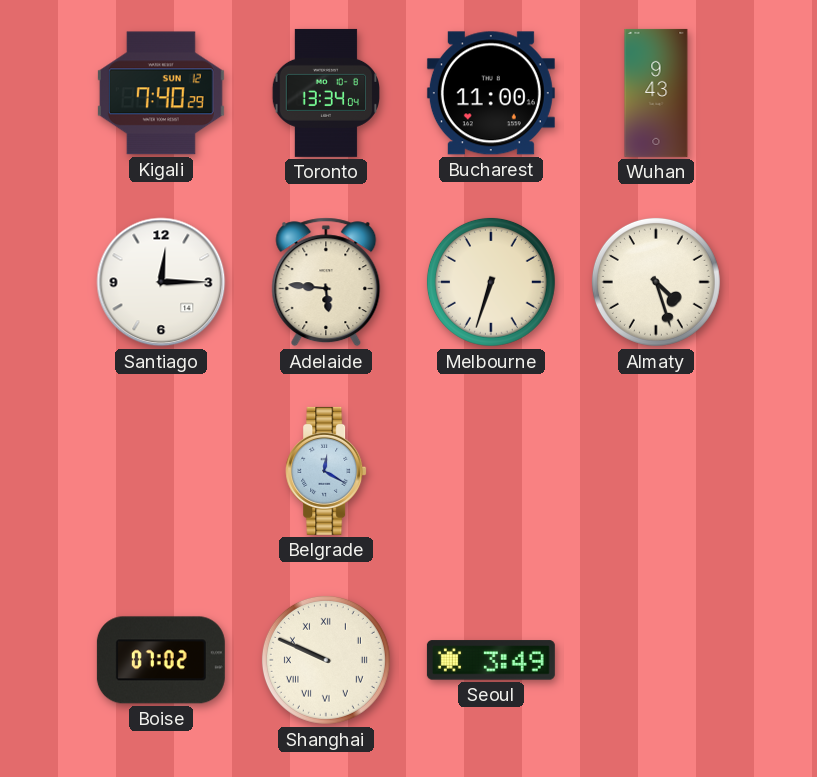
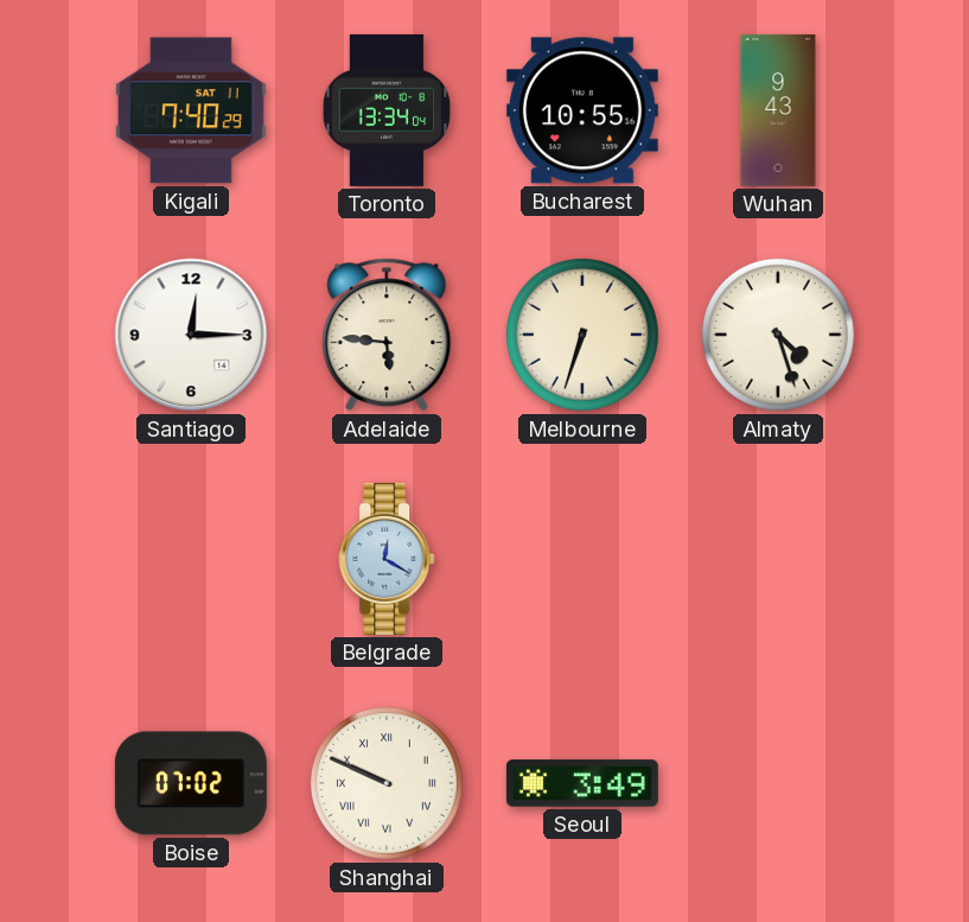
Kigali date: SUN 12 -> SAT 11 (191, 110)
Bucharest: 11:00 -> 10:55 (582, 110)
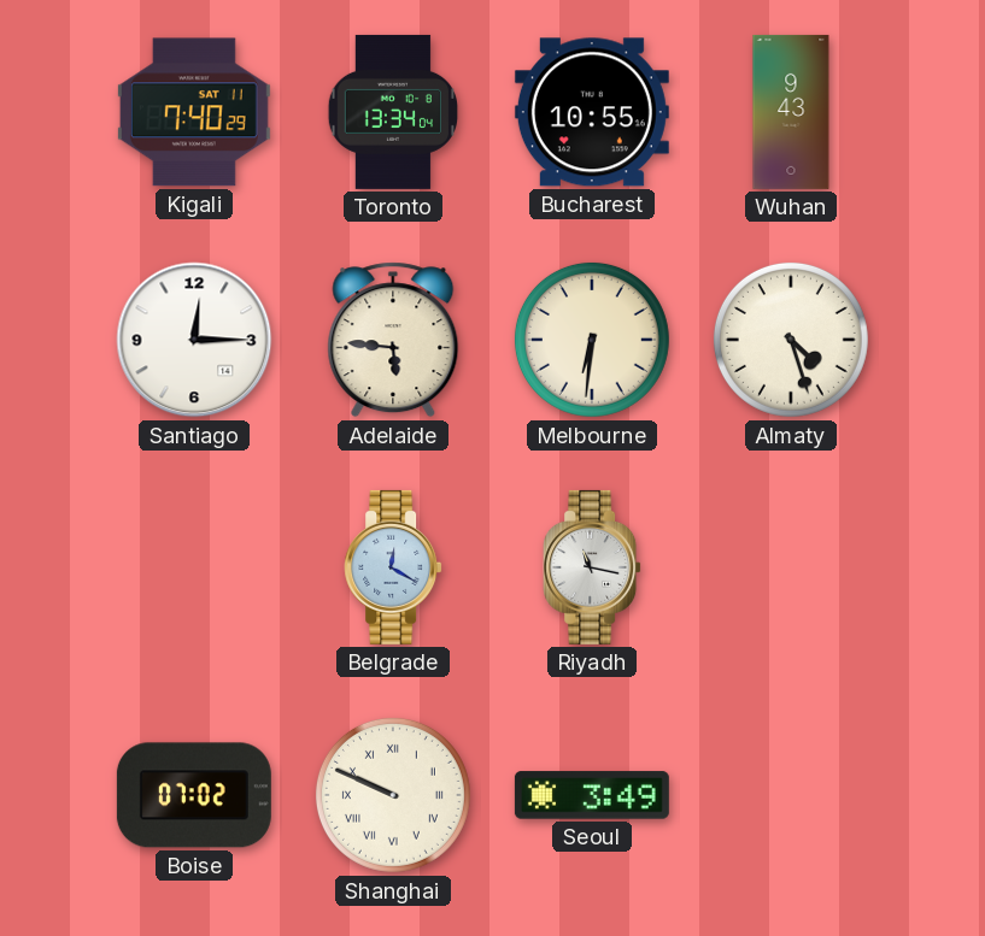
Melbourne: 6:33 -> 6:31 (592, 340)
Riyadh: none -> 11:17 (592, 567)
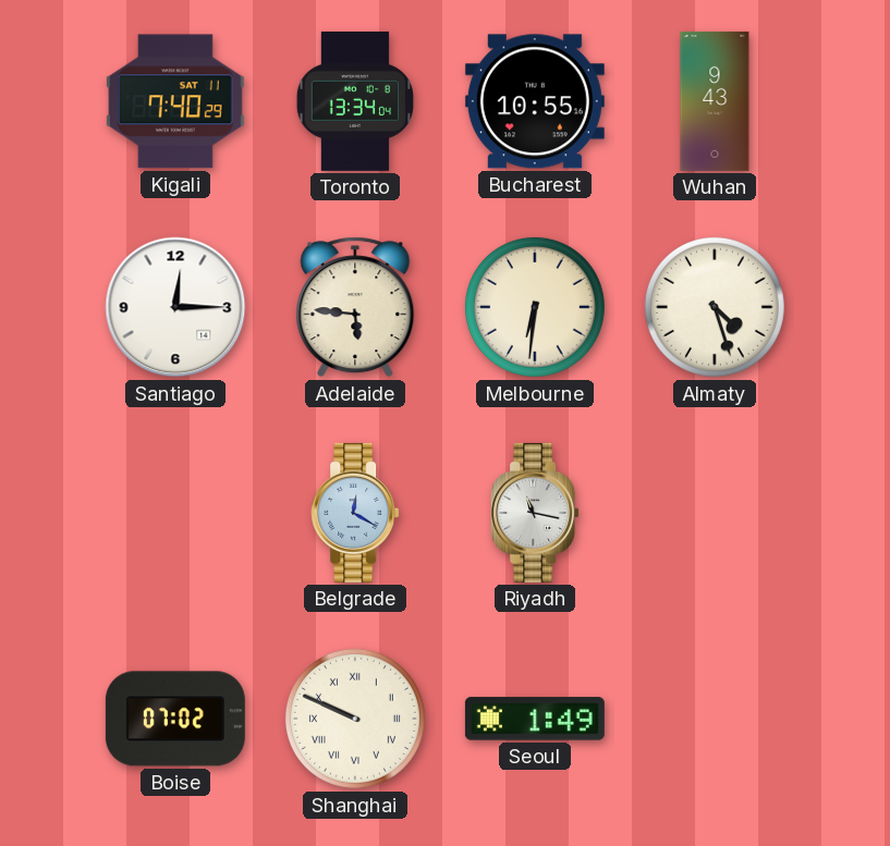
Seoul: 3:49 -> 1:49 (535, 719)
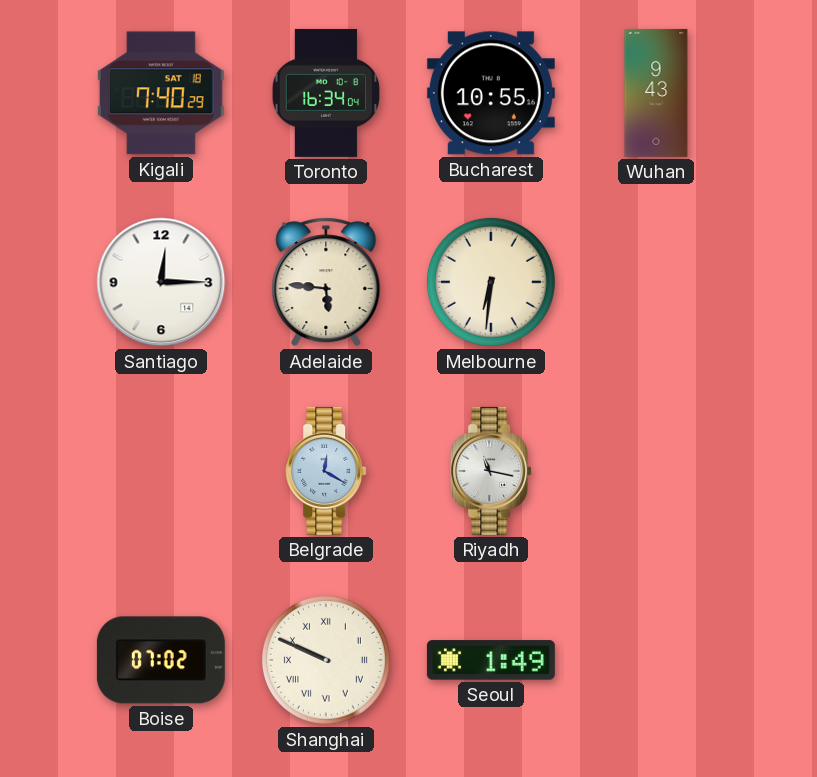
Kigali date: SAT 11 -> SAT 18 (161, 93)
Toronto: 13:34 -> 16:34 (325, 93)
Almaty: 4:27 -> none (715, 307)
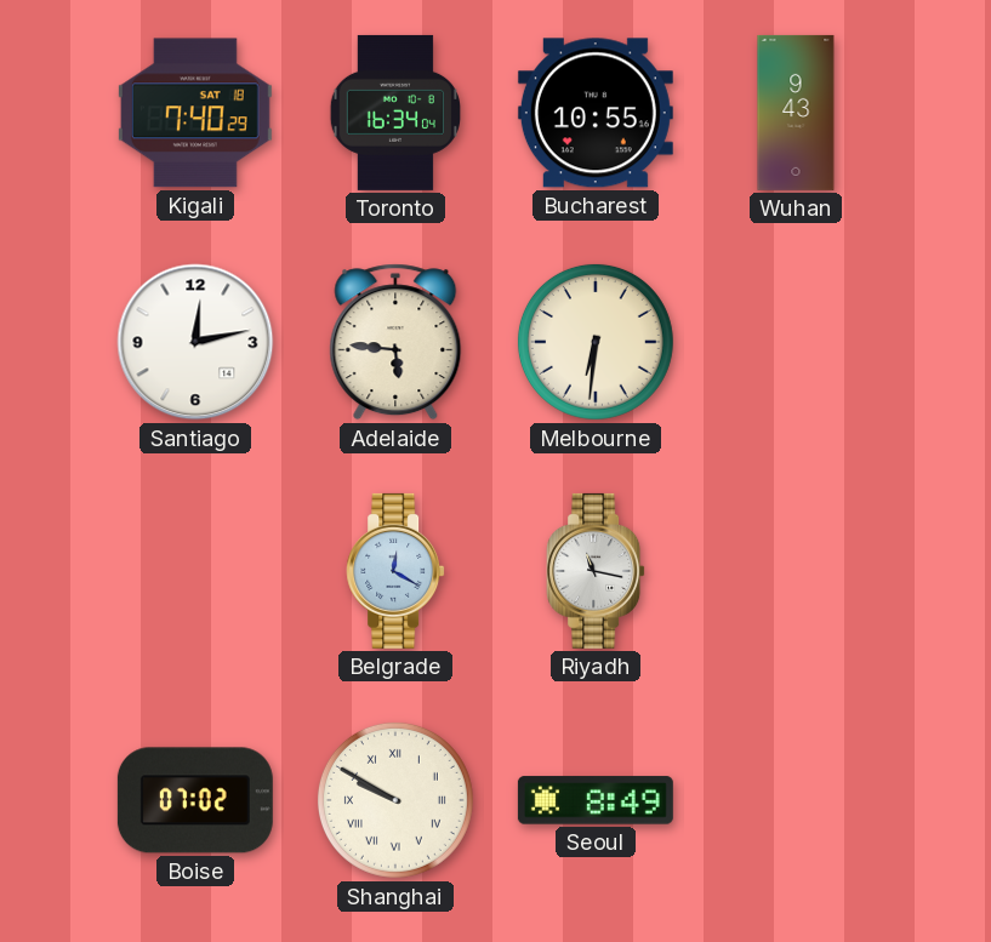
Santiago: 12:15 -> 12:13 (195, 342)
Shanghai: 9:49 -> 9:50 (395, 800)
Seoul: 1:49 -> 8:49 (596, 800)
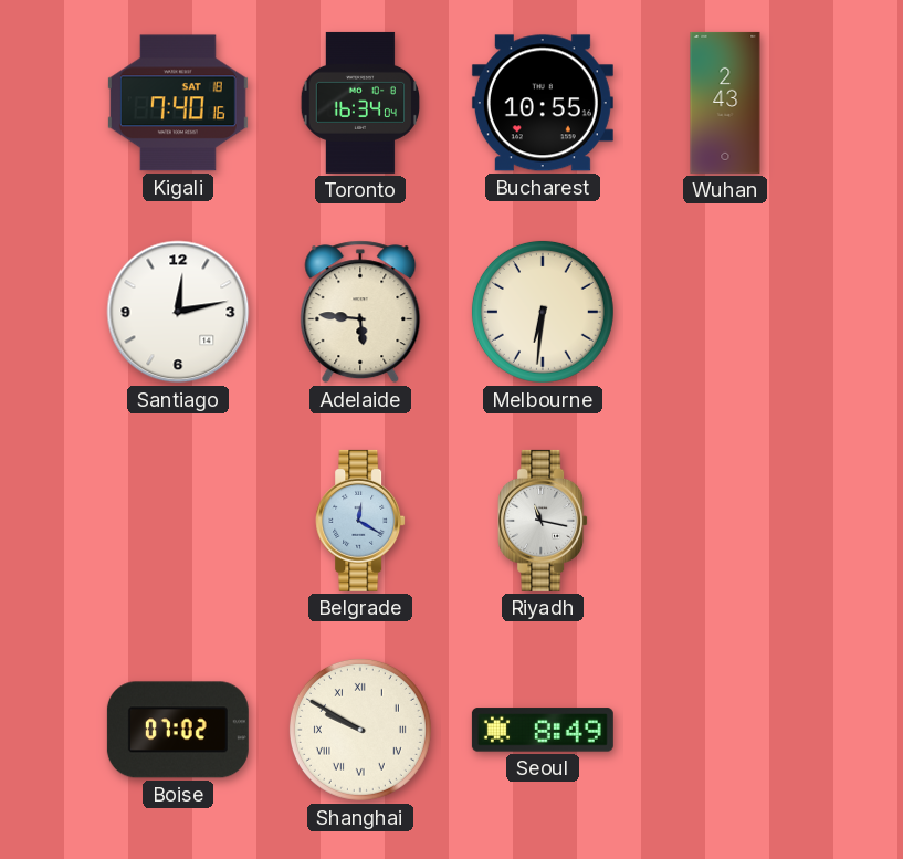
Kigali: 7:40:29 -> 7:40:16 (178, 103)
Wuhan: 9:43 -> 2:43 (725, 103)
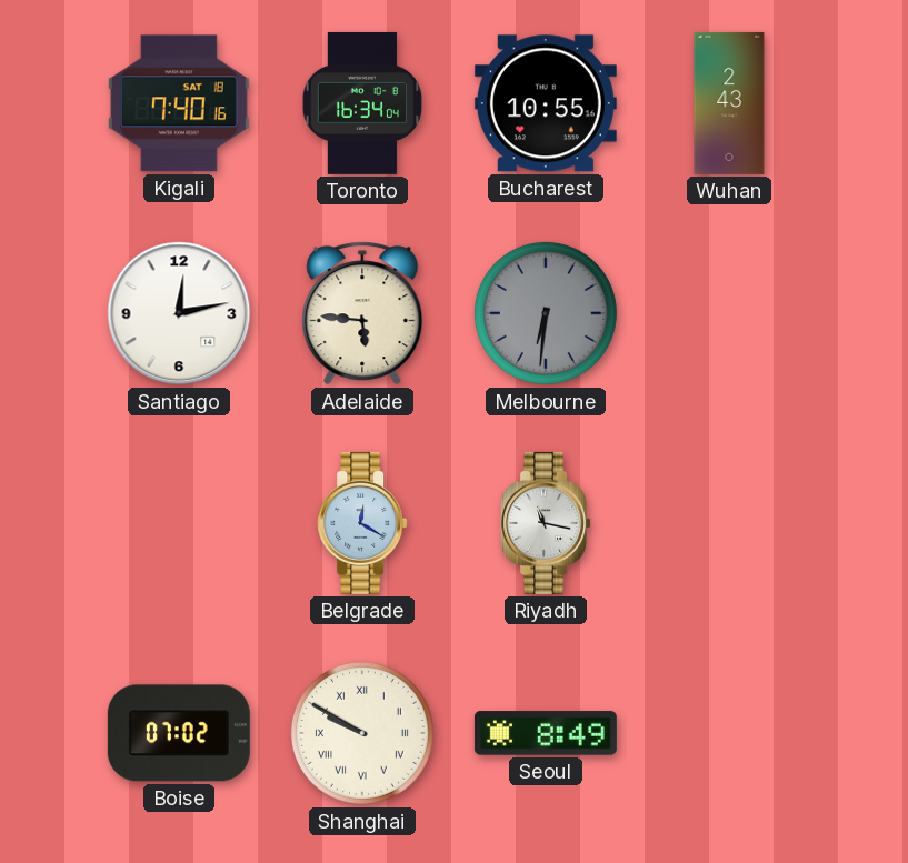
Melbourne dial: cream -> grey (546, 313)
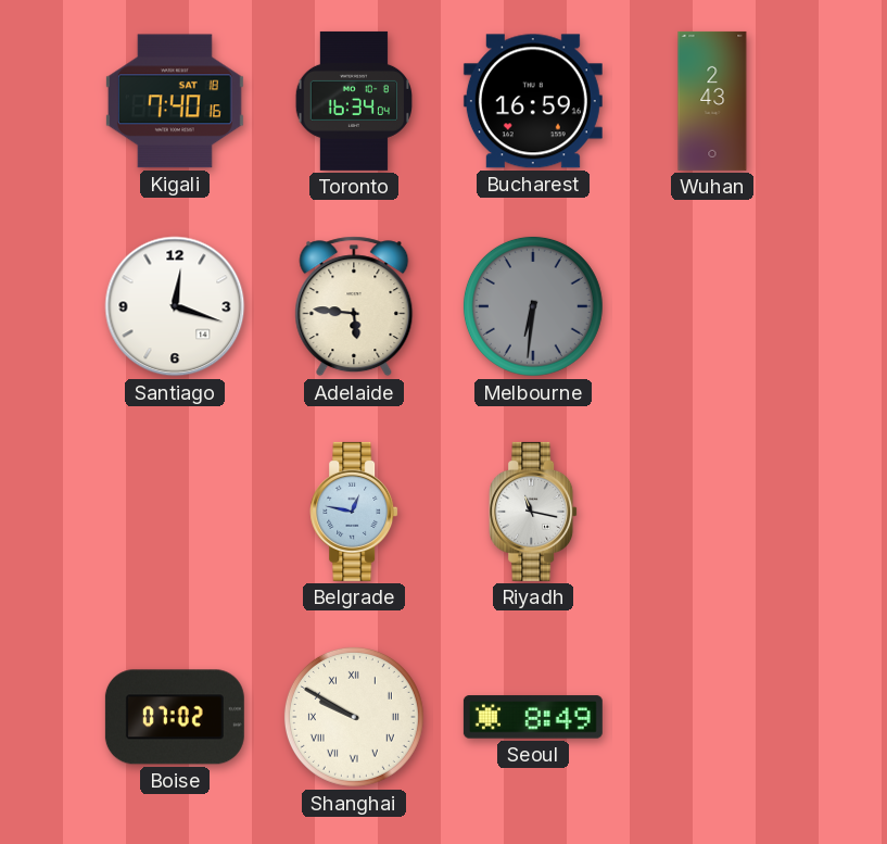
Bucharest: 10:55 -> 16:59 (533, 101)
Santiago: 12:13 -> 12:18 (175, 306)
Belgrade: 12:20 -> 12:47 (354, 512)
